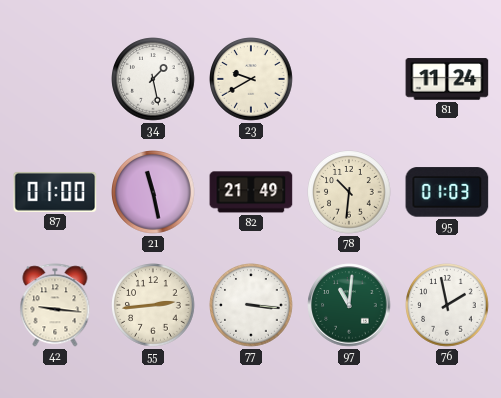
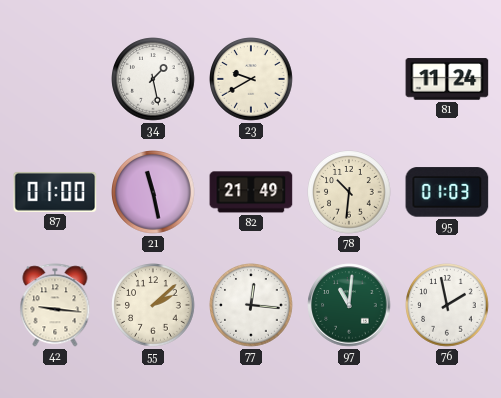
55: 2:44 -> 2:08 (153, 305)
77: 3:16 -> 12:16 (251, 305)
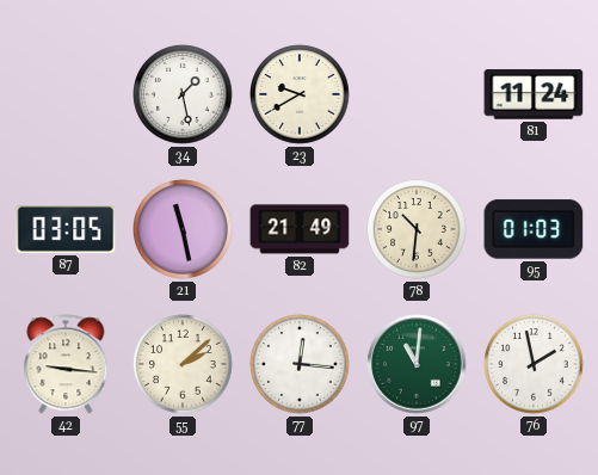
87: 01:00 -> 03:05 (66, 229)
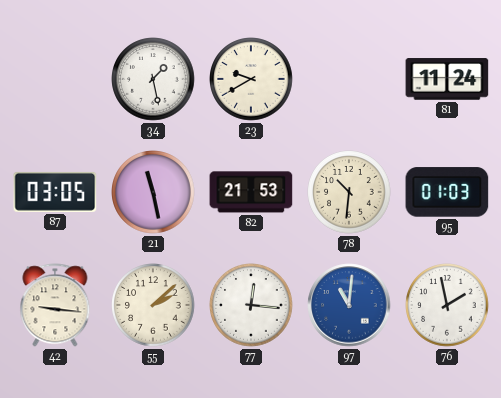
82: 21:49 -> 21:53 (251, 192)
97 dial: green -> blue (349, 305)
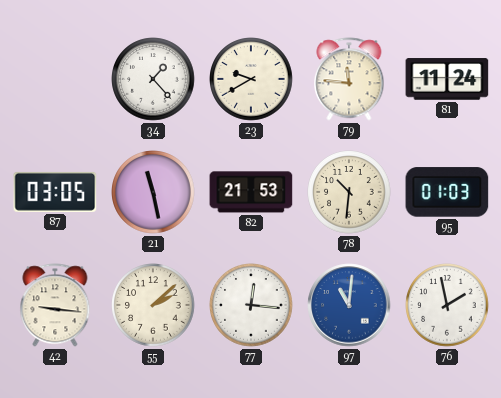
34: 1:28 -> 1:23 (153, 79)
79: none -> 11:46 (349, 79)
